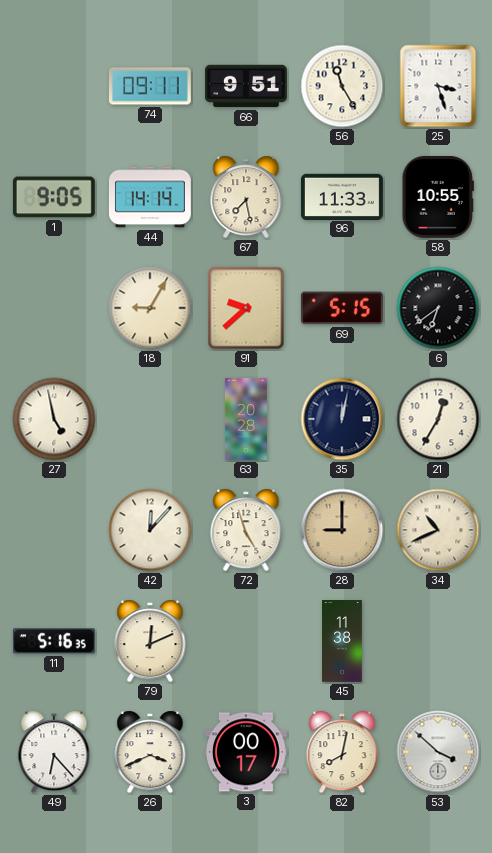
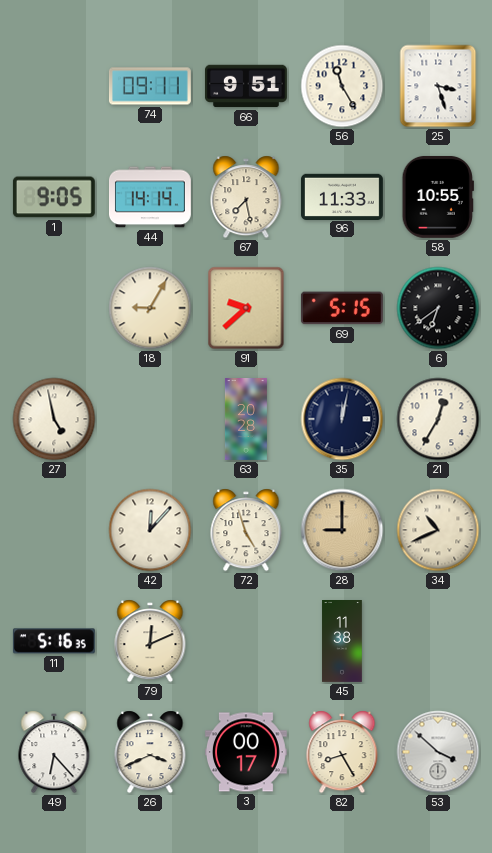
82: 8:02 -> 8:25 (342, 752)
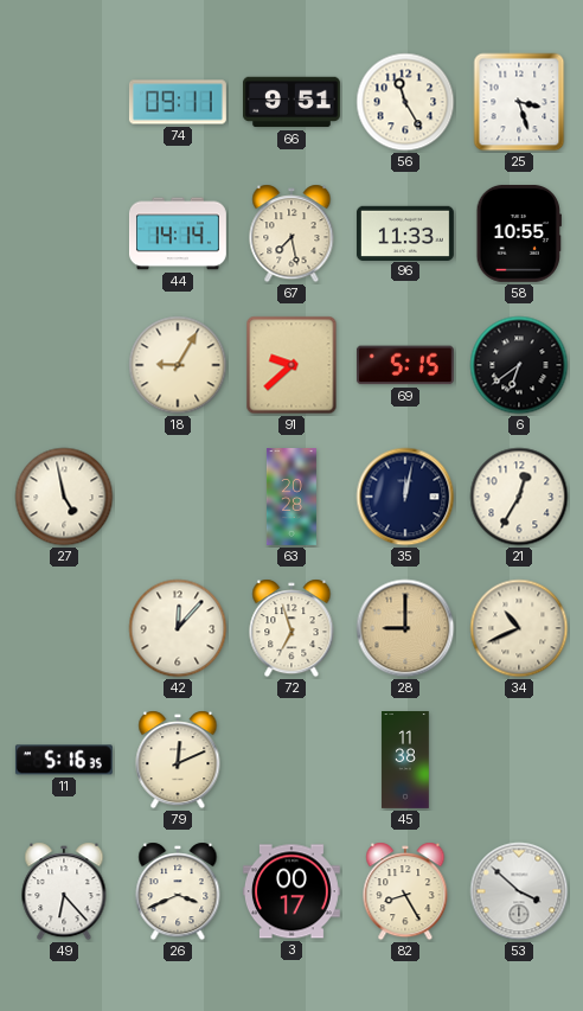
1: 9:05 -> none (54, 197)
72: 4:57 -> 6:57 (291, 628)
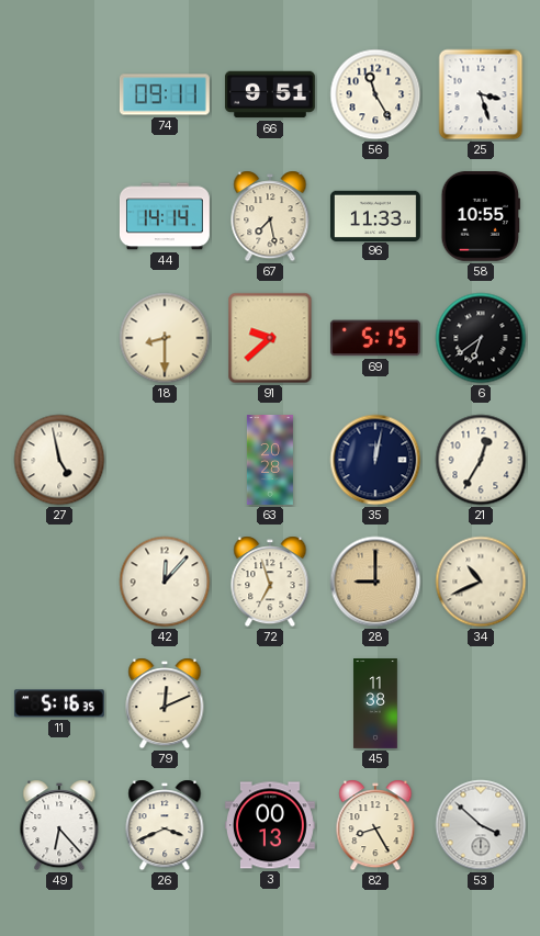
18: 9:05 -> 8:30 (165, 338)
3: 00:17 -> 00:13 (270, 825)
